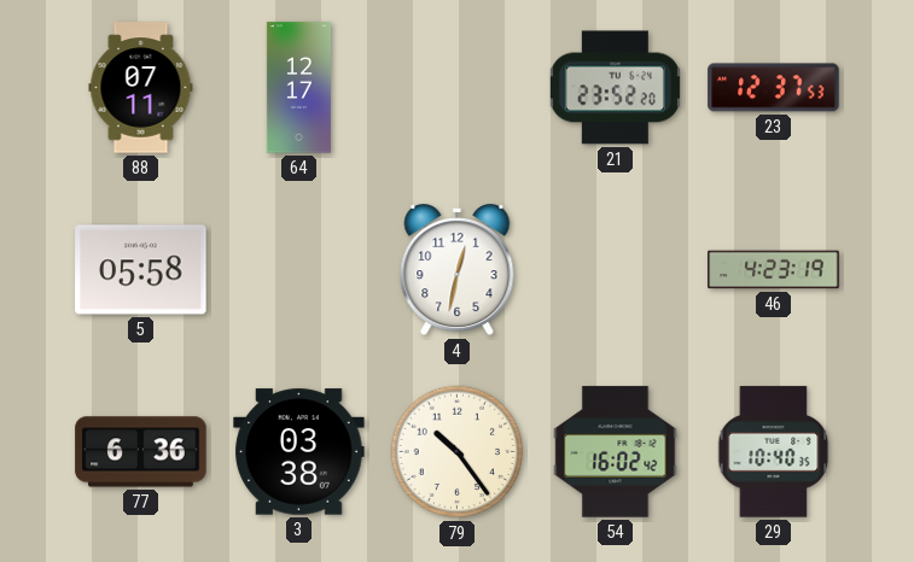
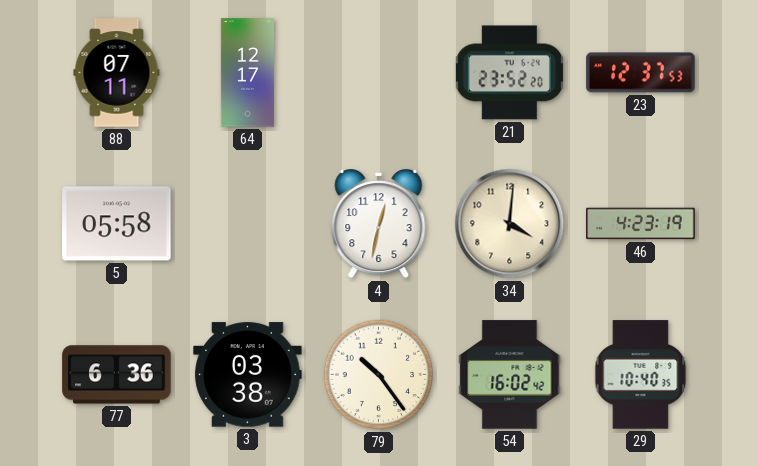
34: none -> 4:01 (510, 224)
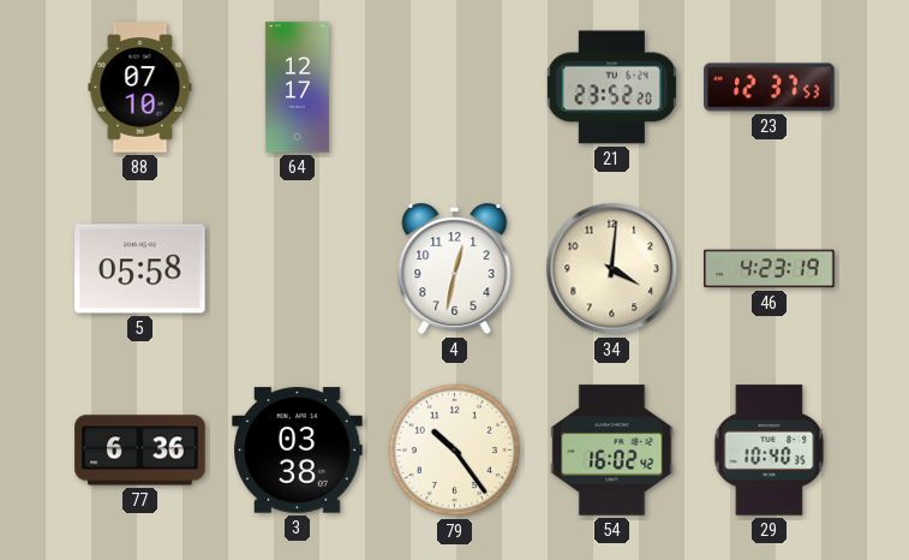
88: 07:11 -> 07:10 (140, 88)
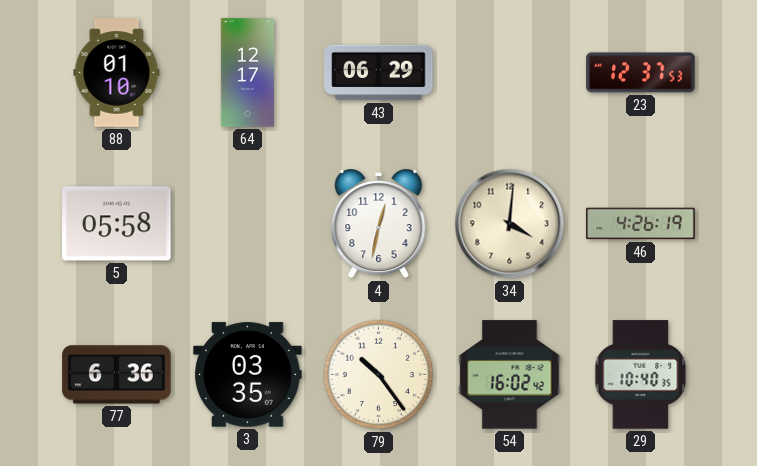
88: 07:10 -> 01:10 (117, 73)
43: none -> 06:29 (379, 73)
21: 23:52 -> none (611, 88)
46: 4:23 -> 4:26 (641, 224)
3: 03:38 -> 03:35 (248, 375)
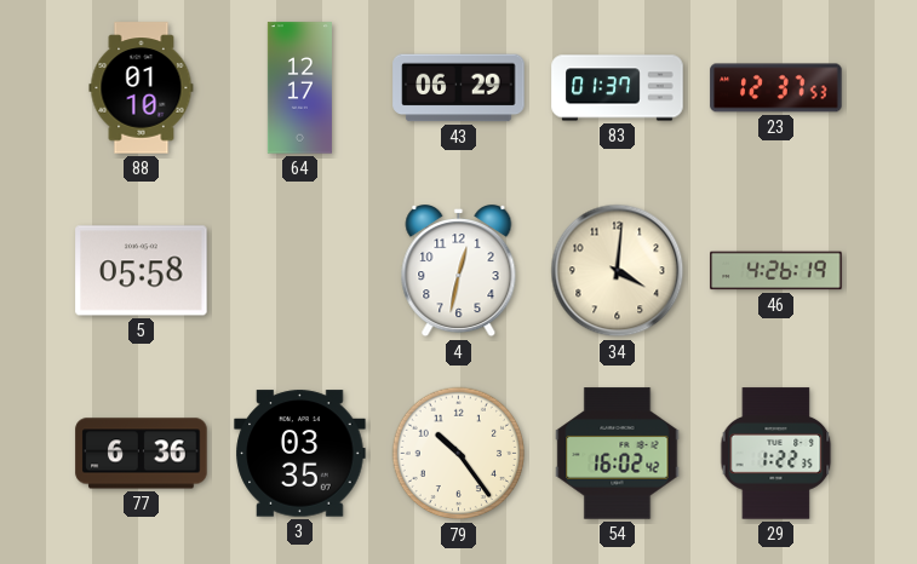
83: none -> 01:37 (618, 88)
29: 10:40 -> 1:22 (776, 454)
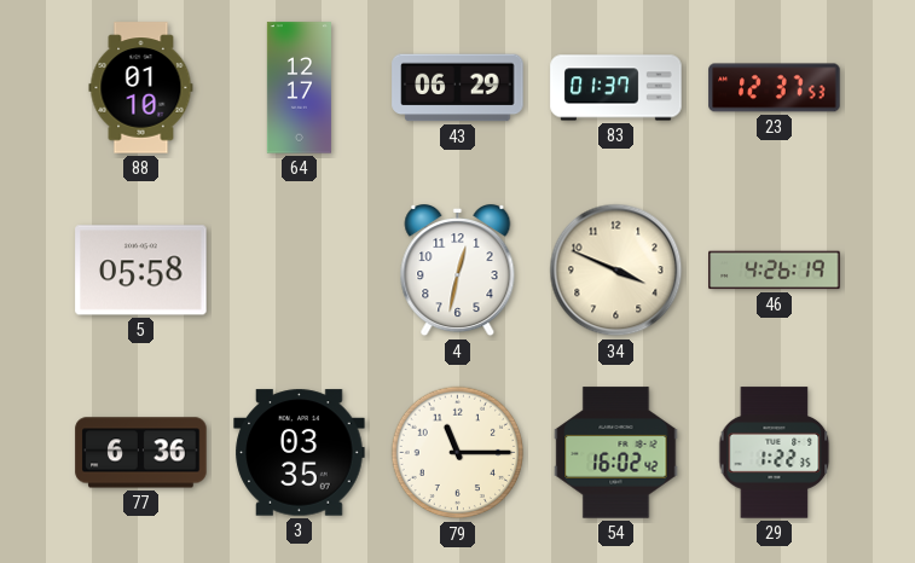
34: 4:01 -> 3:49 (616, 271)
79: 10:24 -> 11:15 (458, 453)
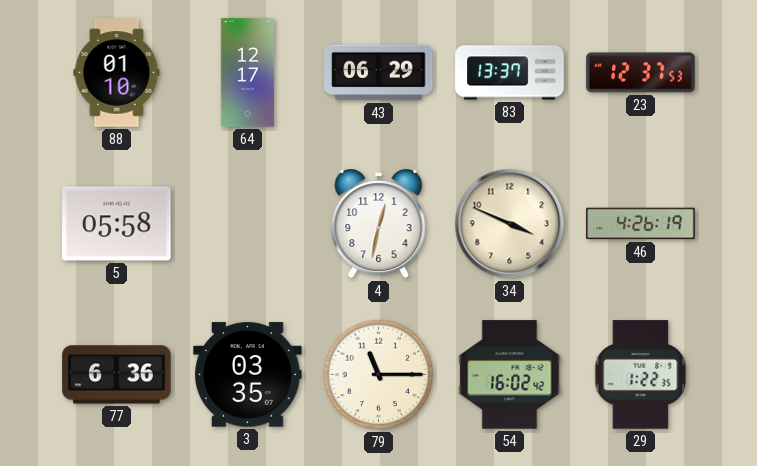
83: 01:37 -> 13:37 (510, 73)
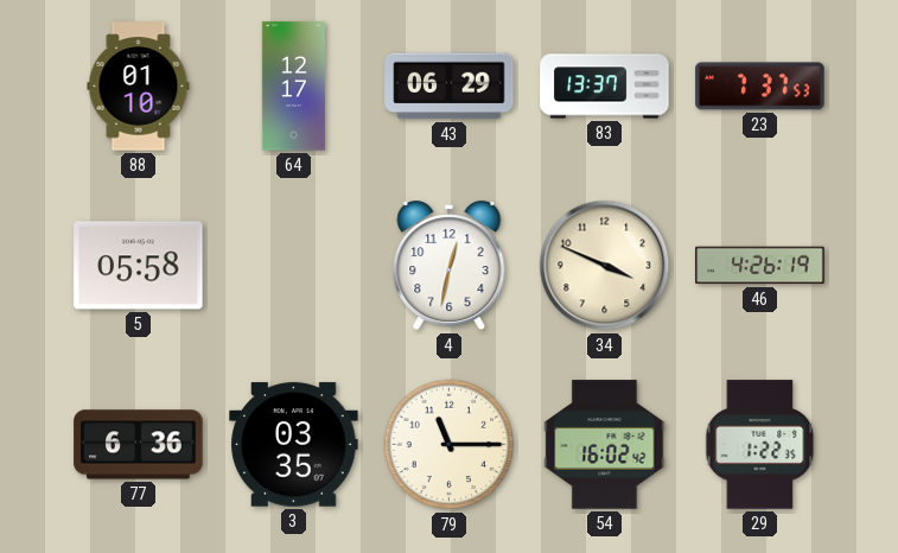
23: 12:37 -> 7:37 (760, 87)
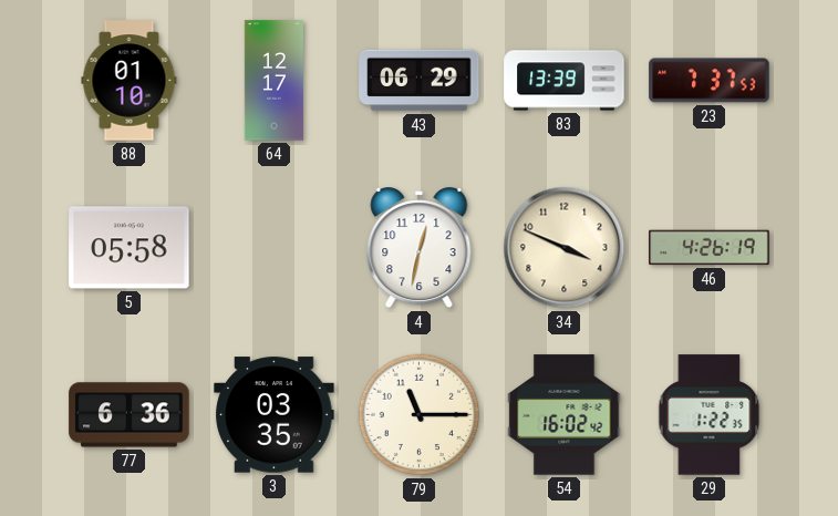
83: 13:37 -> 13:39 (565, 81)
